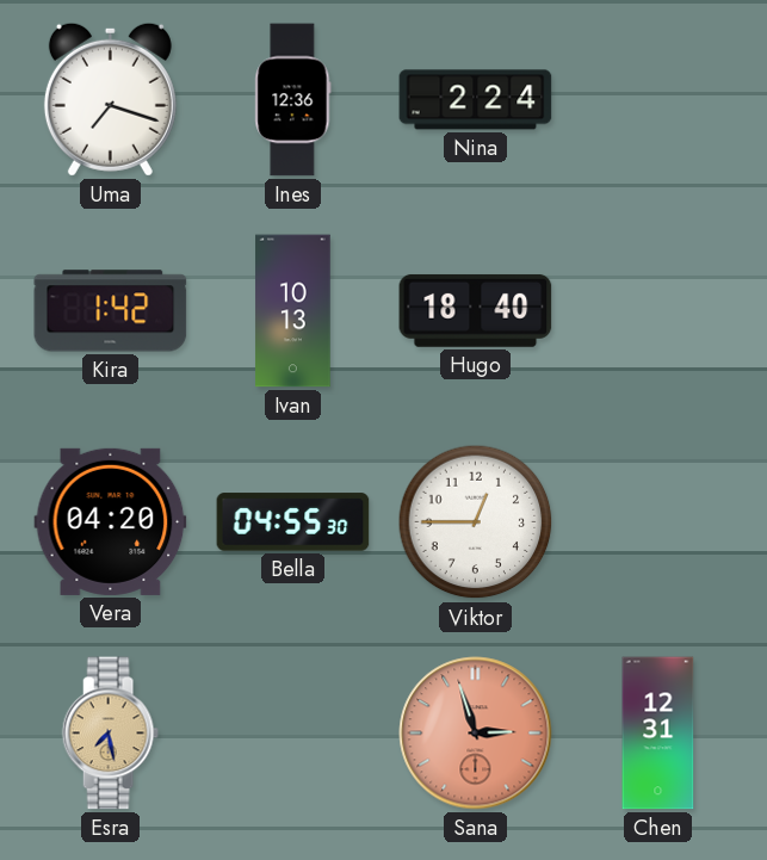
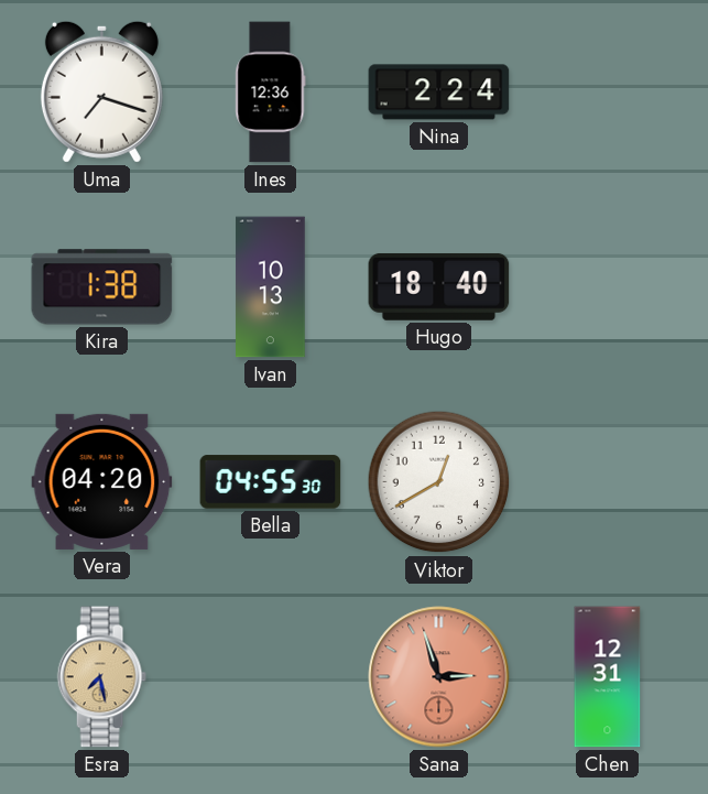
Kira: 1:42 -> 1:38 (102, 287)
Viktor: 12:45 -> 12:40 (439, 482)
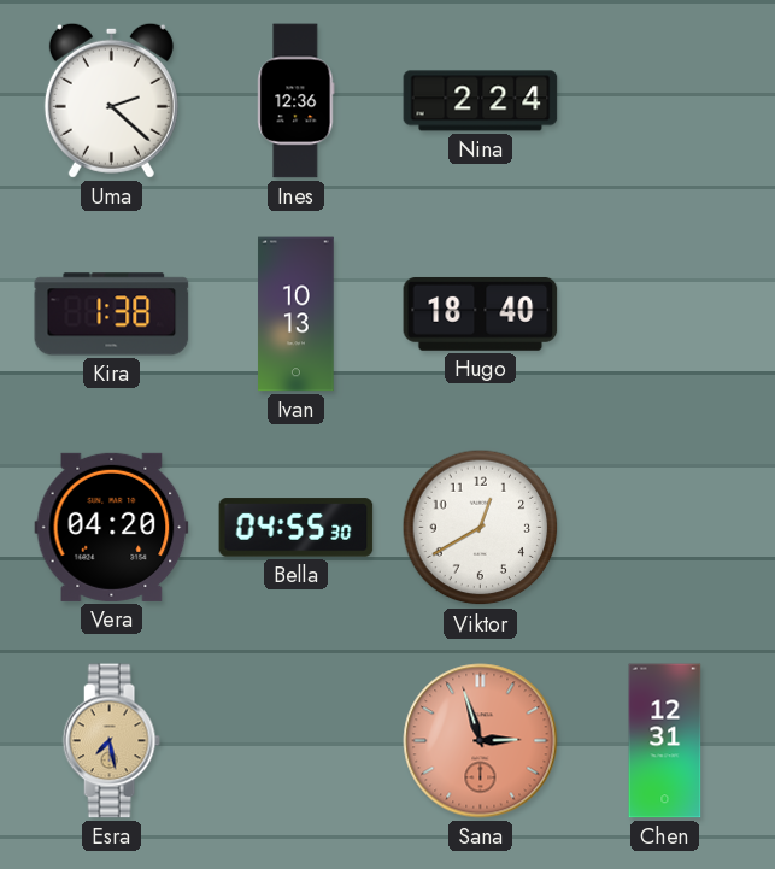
Uma: 7:18 -> 2:22 (111, 100)
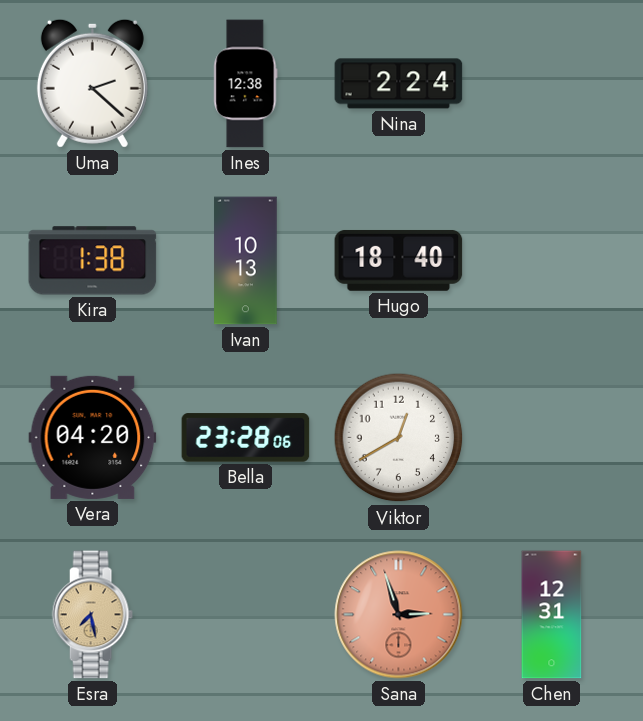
Ines: 12:36 -> 12:38 (246, 84)
Bella: 04:55 -> 23:28 (246, 438)
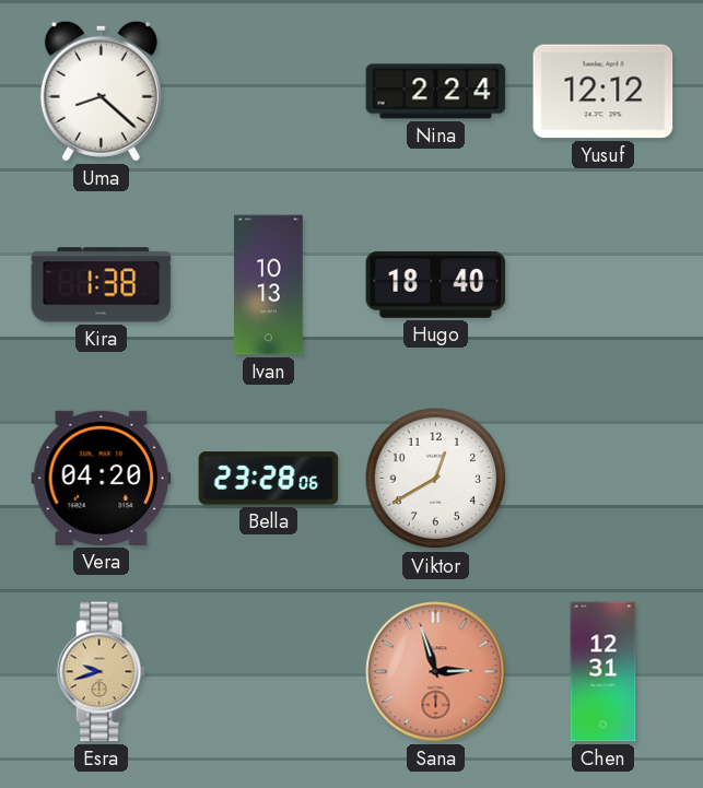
Uma: 2:22 -> 8:22 (101, 91)
Ines: 12:38 -> none (246, 84)
Yusuf: none -> 12:12 (604, 92)
Esra: 7:28 -> 9:42 (101, 672)
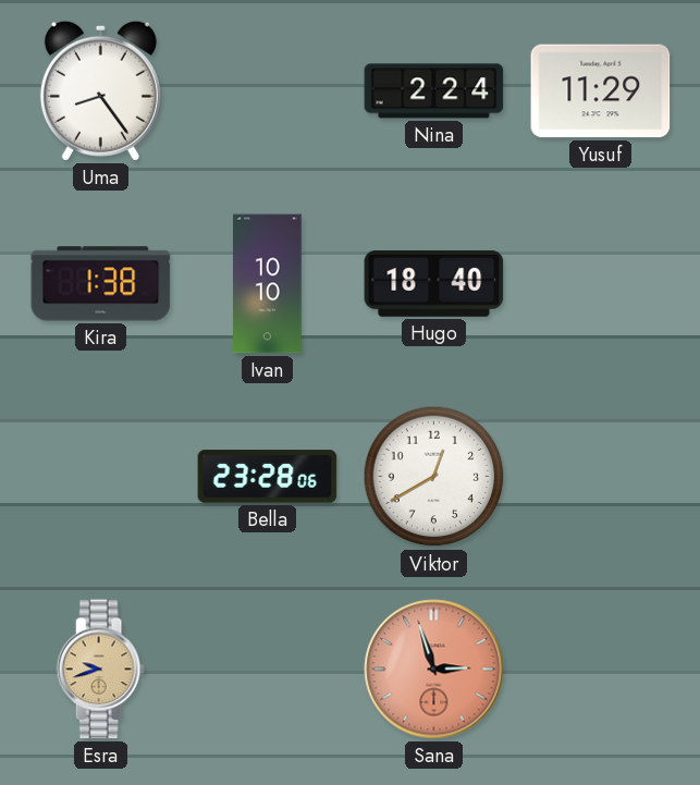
Uma: 8:22 -> 8:24 (100, 90)
Yusuf: 12:12 -> 11:29 (601, 91)
Ivan: 10:13 -> 10:10 (268, 284)
Vera: 04:20 -> none (102, 478)
Chen: 12:31 -> none (604, 672)
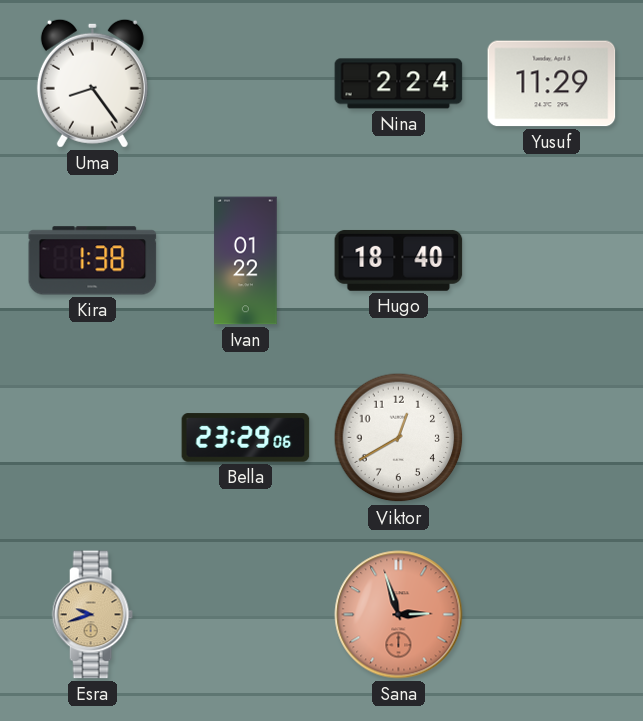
Ivan: 10:10 -> 01:22 (246, 261)
Bella: 23:28 -> 23:29 (246, 438)
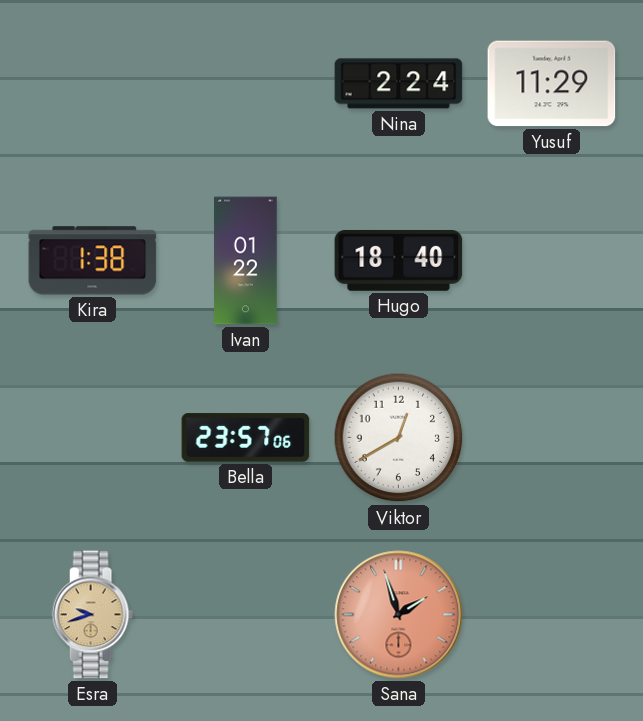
Uma: 8:24 -> none (92, 83)
Bella: 23:29 -> 23:57 (246, 438)
Sana: 2:57 -> 1:57 (399, 615)
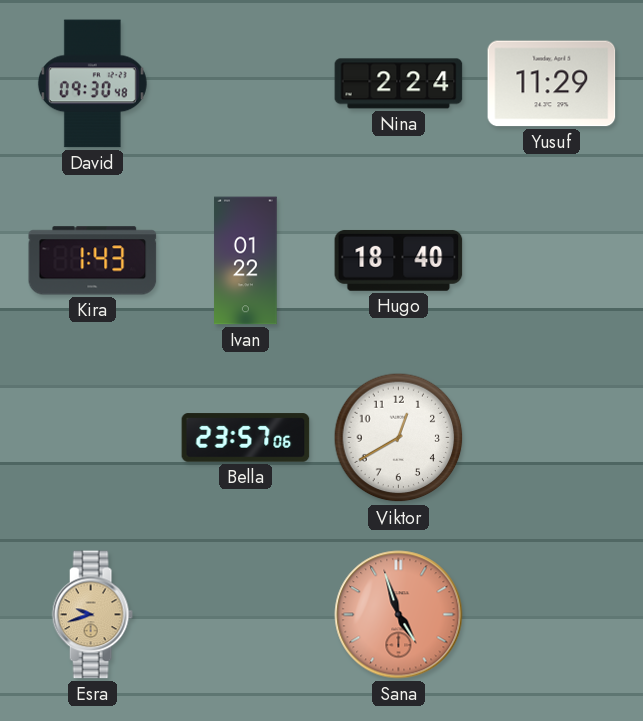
David: none -> 09:30 (92, 84)
Kira: 1:38 -> 1:43 (93, 261)
Sana: 1:57 -> 4:57 (399, 615)
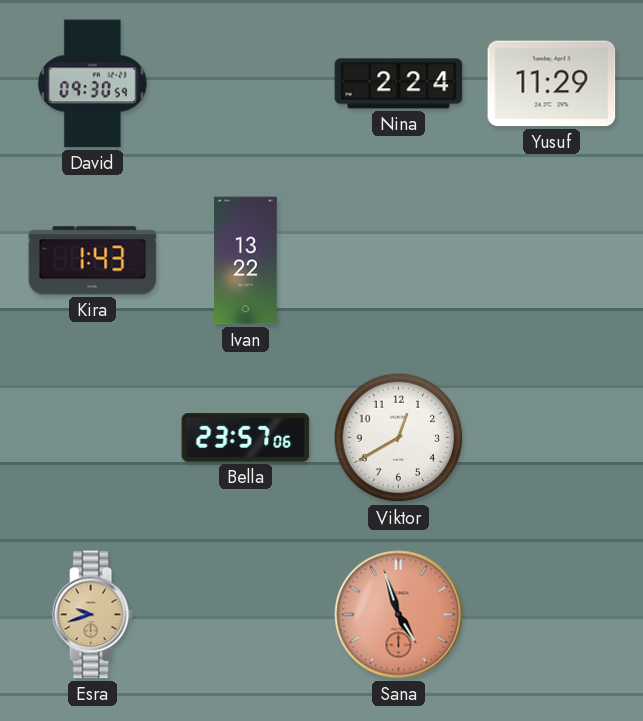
David: 09:30:48 -> 09:30:59 (92, 84)
Ivan: 01:22 -> 13:22 (246, 261)
Hugo: 18:40 -> none (399, 260)
